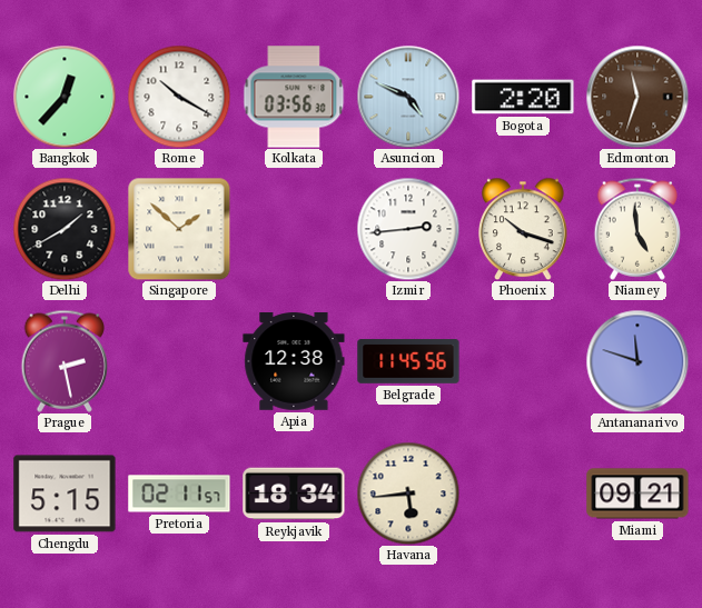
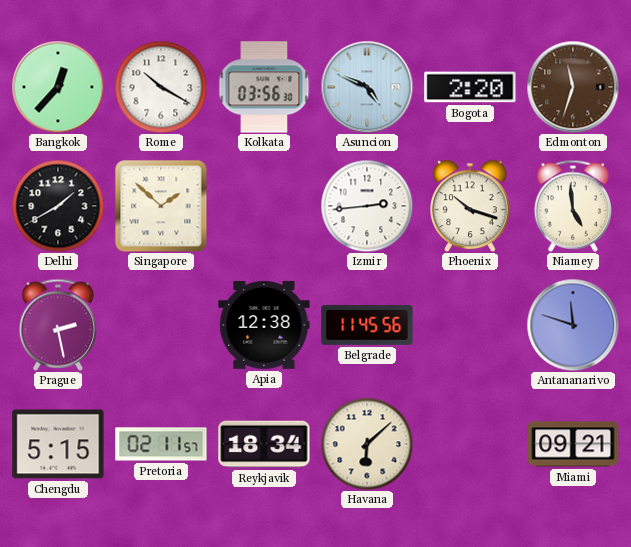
Havana: 5:44 -> 6:08 (367, 444)
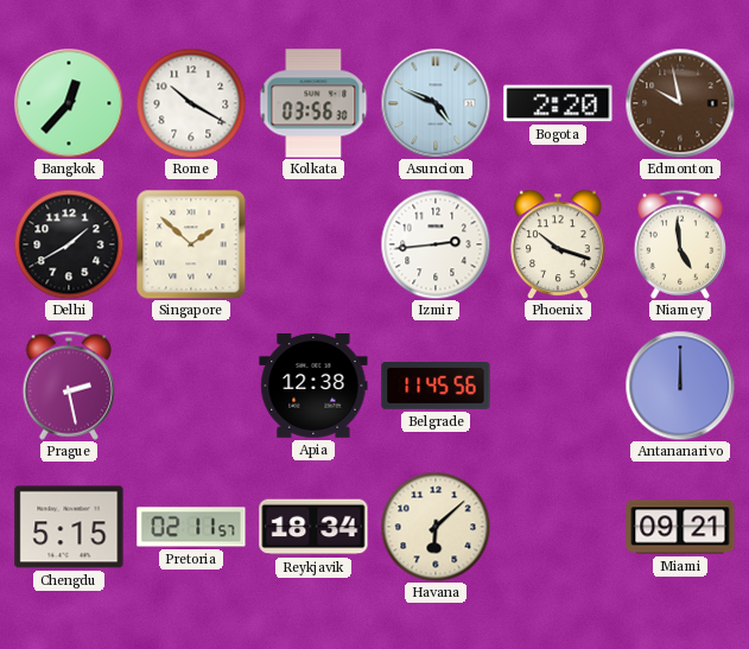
Edmonton: 11:33 -> 9:58 (680, 103)
Antananarivo: 11:48 -> 12:00 (680, 386)
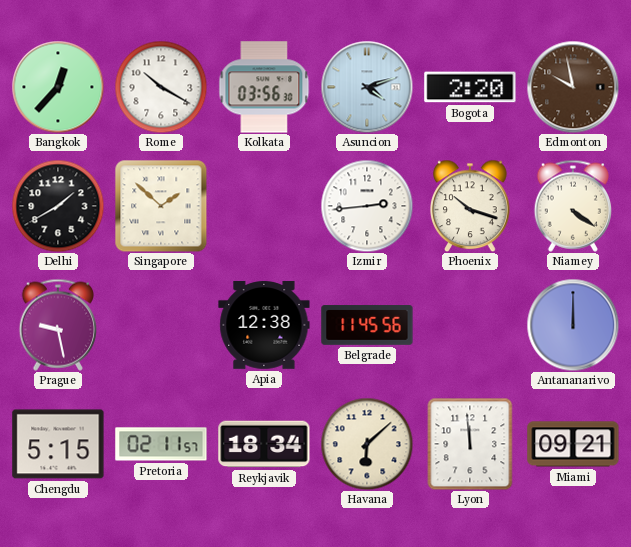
Asuncion: 4:49 -> 4:12 (367, 87)
Niamey: 4:59 -> 4:21 (572, 206)
Prague: 2:28 -> 9:28 (57, 325)
Lyon: none -> 11:59 (470, 444)
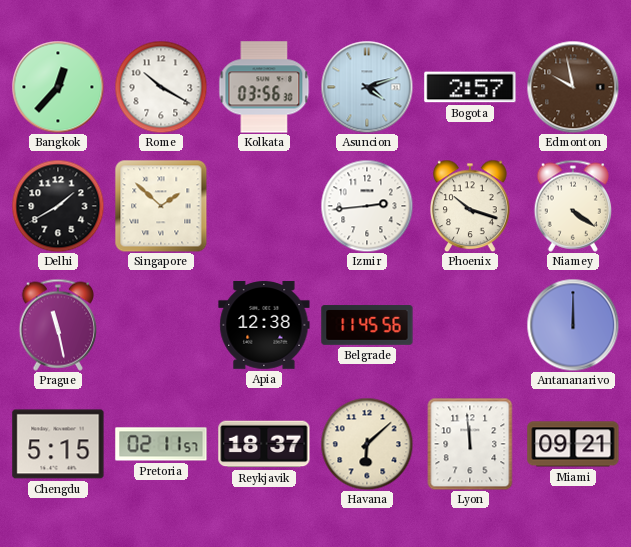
Bogota: 2:20 -> 2:57 (470, 87)
Prague: 9:28 -> 11:28 (57, 325)
Reykjavik: 18:34 -> 18:37 (264, 444)
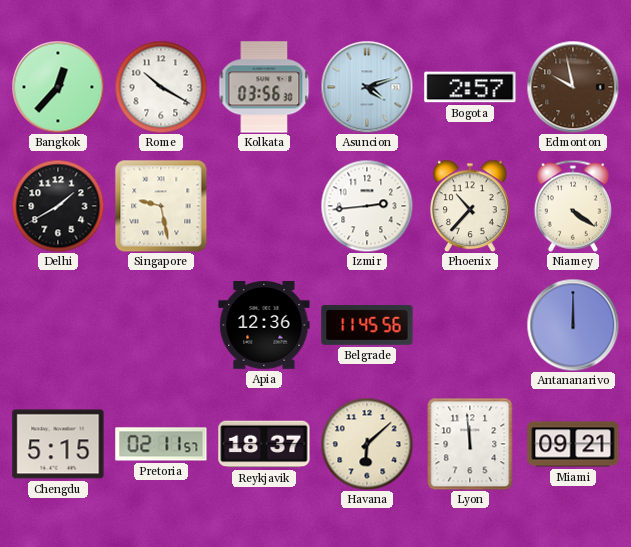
Singapore: 1:52 -> 9:28 (161, 206)
Phoenix: 10:18 -> 10:37 (470, 206)
Prague: 11:28 -> none (57, 325)
Apia: 12:38 -> 12:36 (264, 326)
